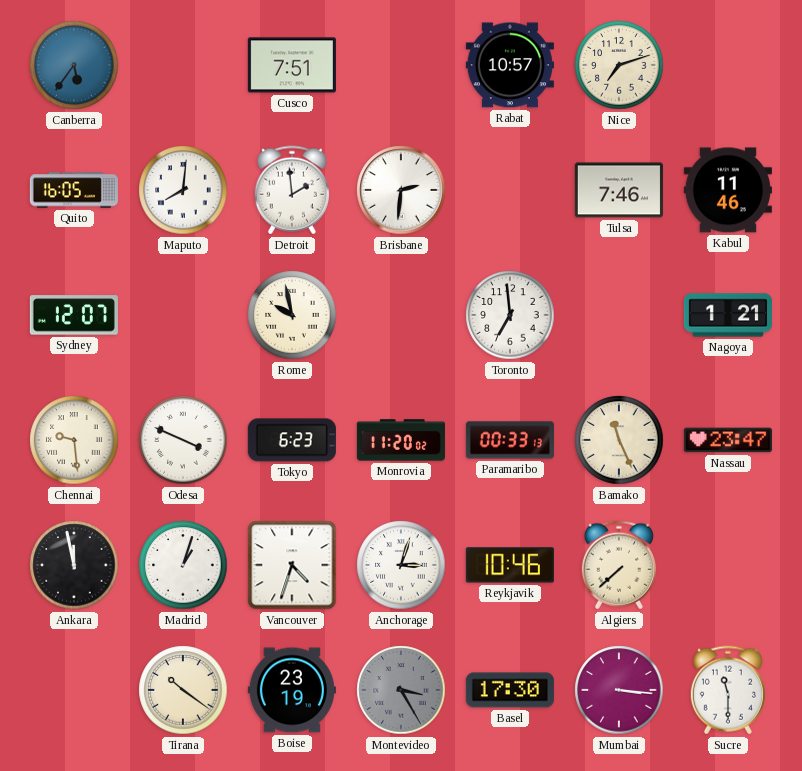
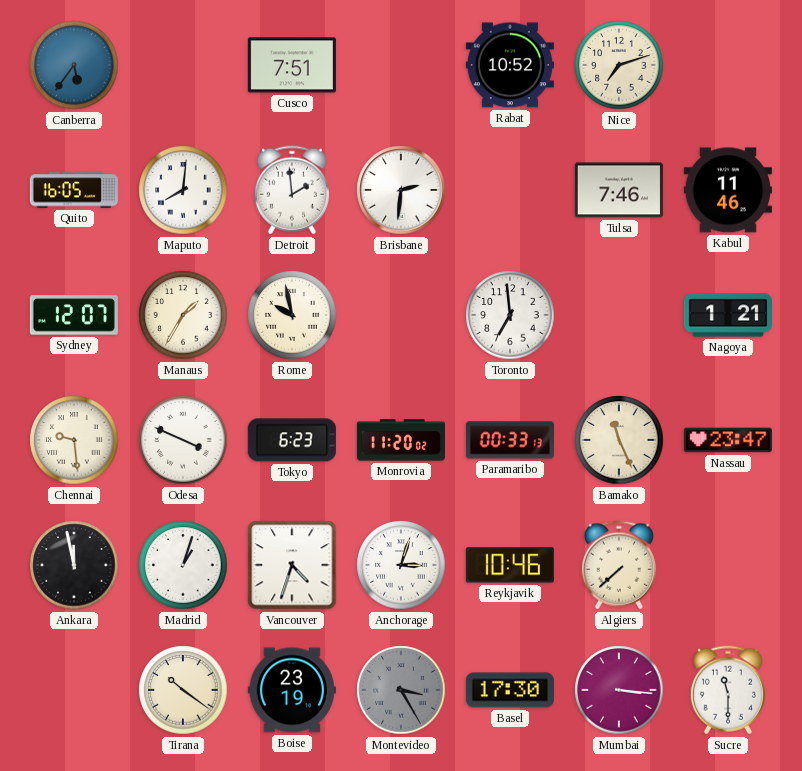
Rabat: 10:57 -> 10:52 (510, 65)
Manaus: none -> 1:35 (183, 315)
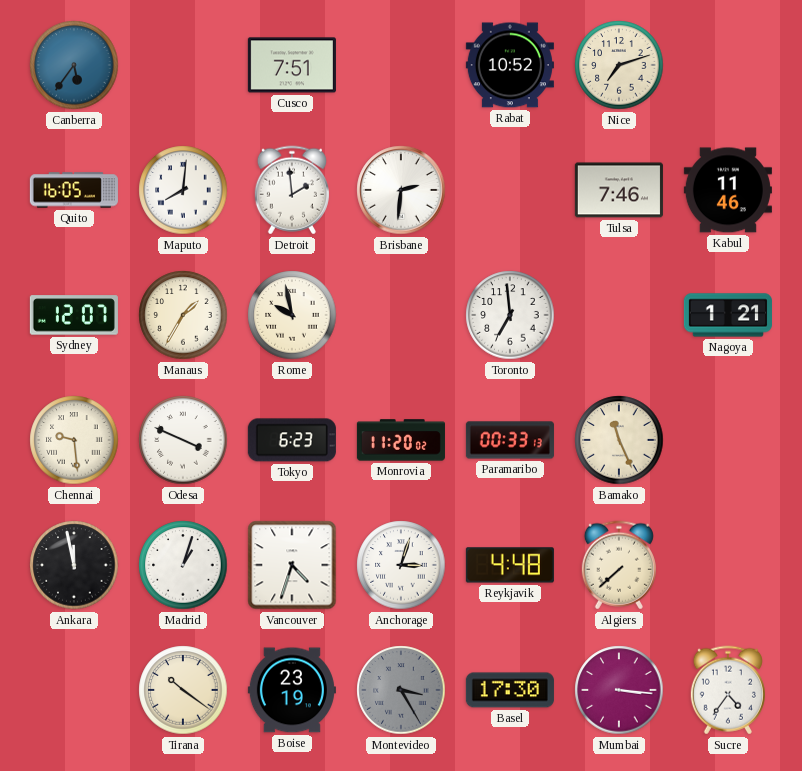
Nassau: 23:47 -> none (728, 440)
Reykjavik: 10:46 -> 4:48 (510, 565)
Sucre: 11:30 -> 4:36 (728, 690)
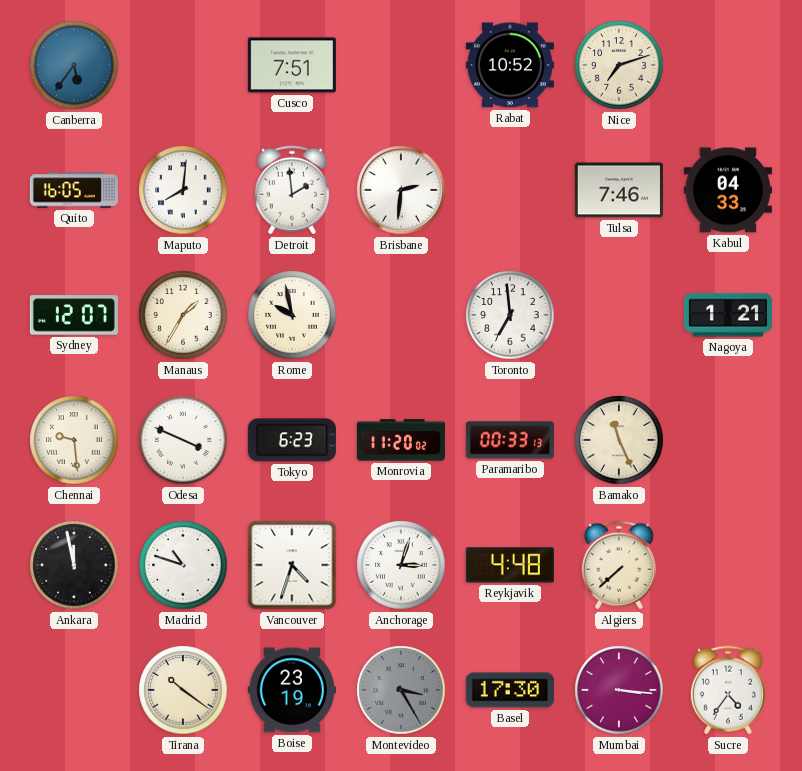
Kabul: 11:46 -> 04:33 (728, 190)
Madrid: 1:03 -> 10:48 (183, 565)
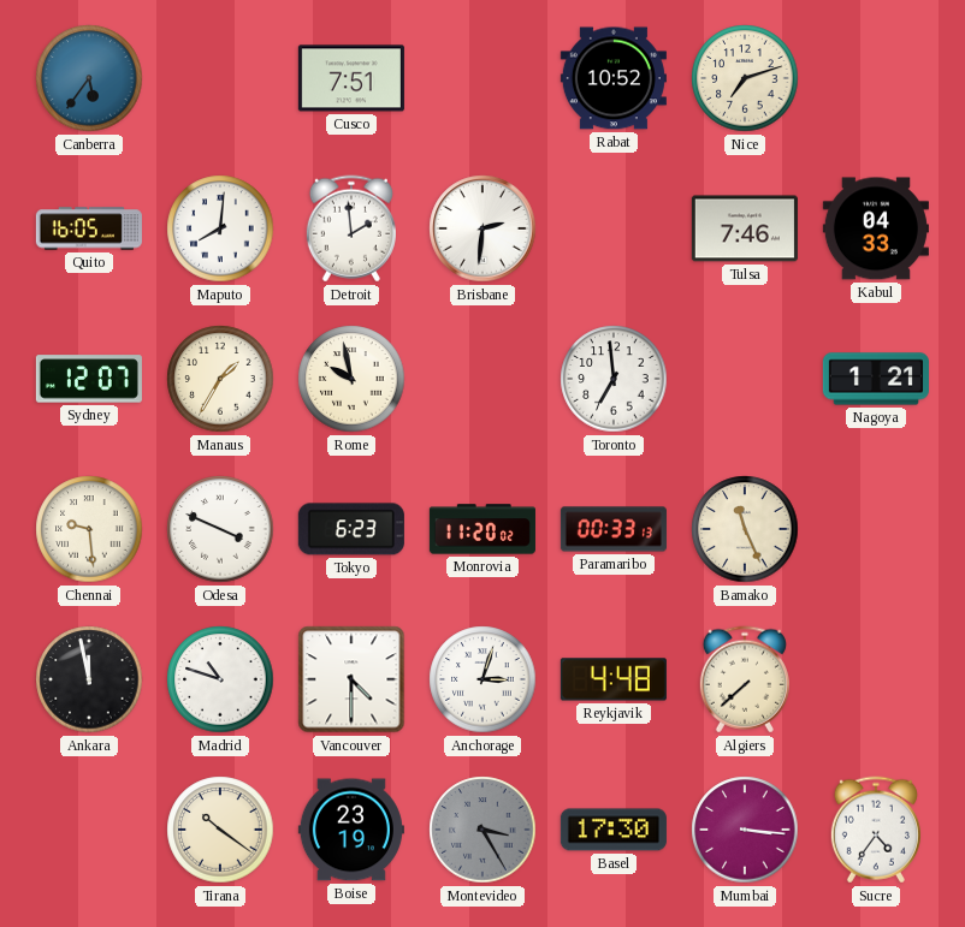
Vancouver: 4:33 -> 4:30 (351, 679)
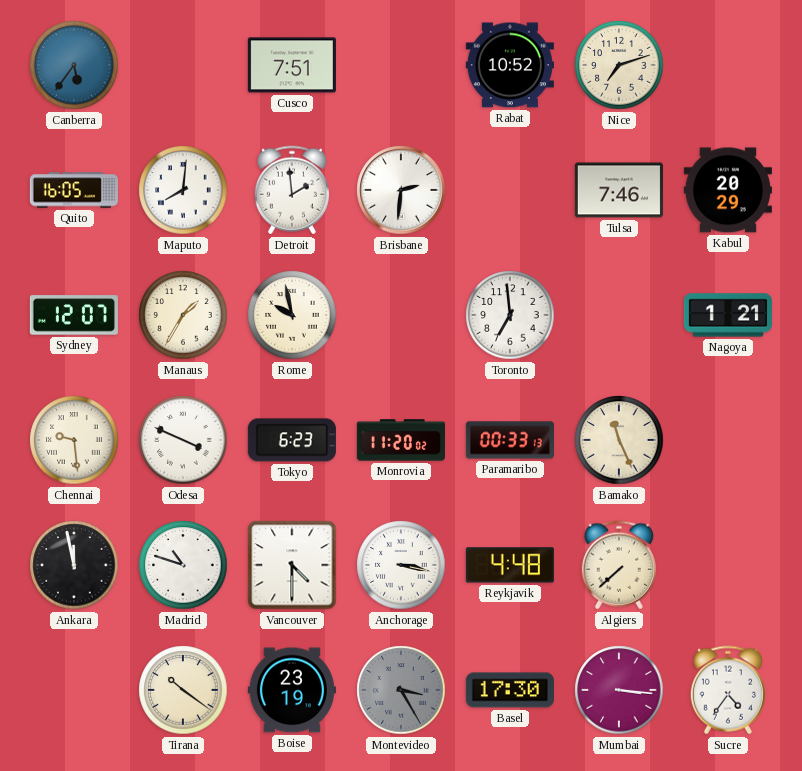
Kabul: 04:33 -> 20:29 (728, 190)
Anchorage: 3:03 -> 3:17 (401, 565)
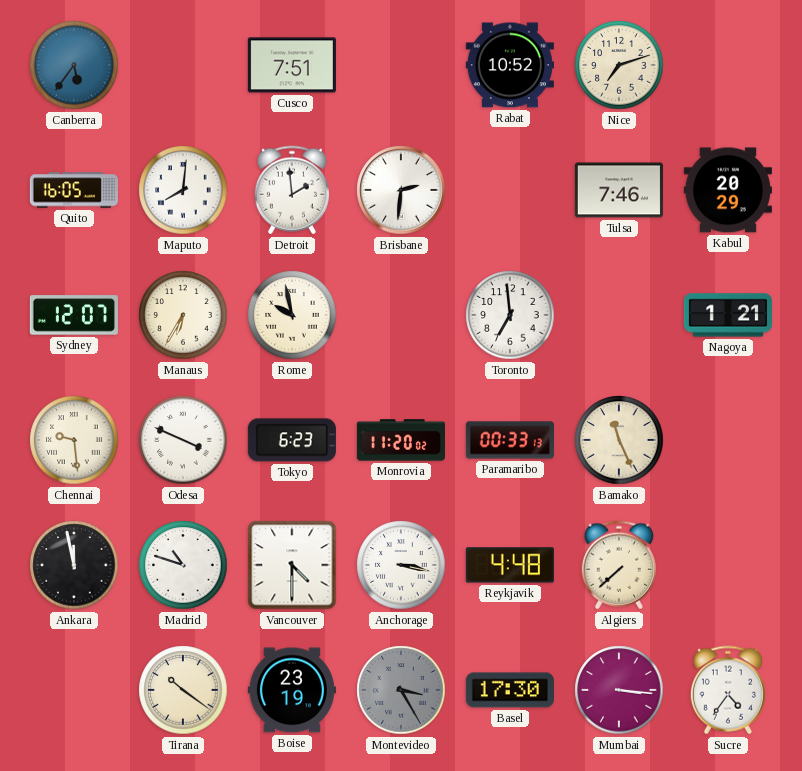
Manaus: 1:35 -> 6:35 (183, 315)
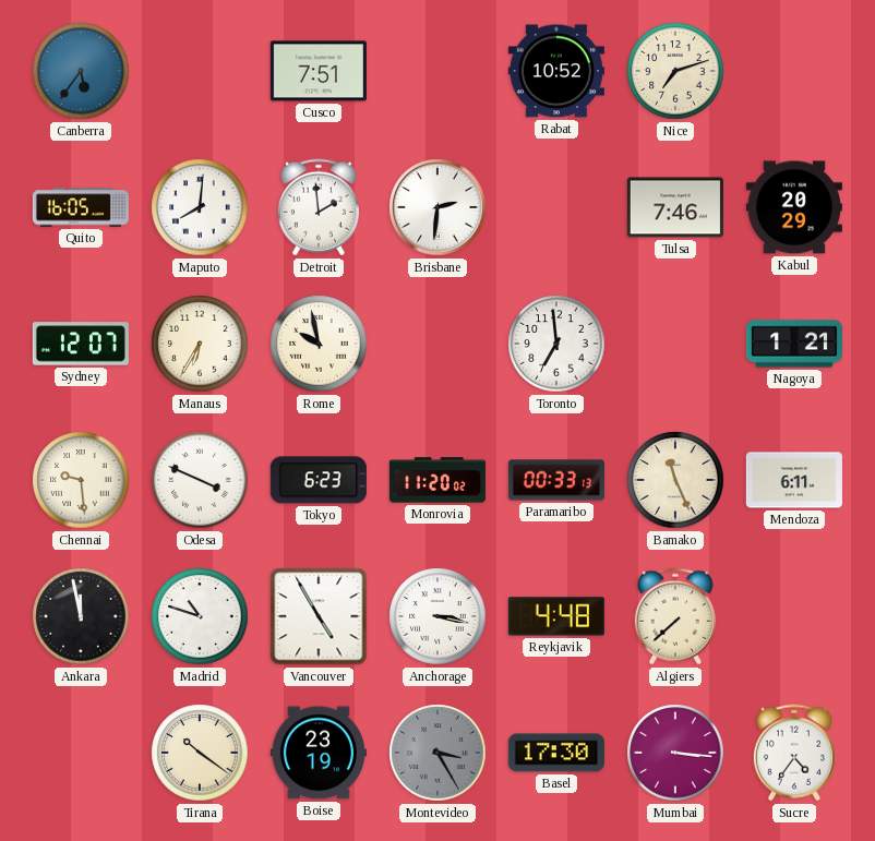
Mendoza: none -> 6:11 (794, 480)
Vancouver: 4:30 -> 4:55 (319, 616)
